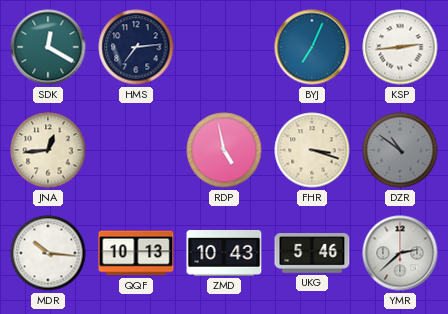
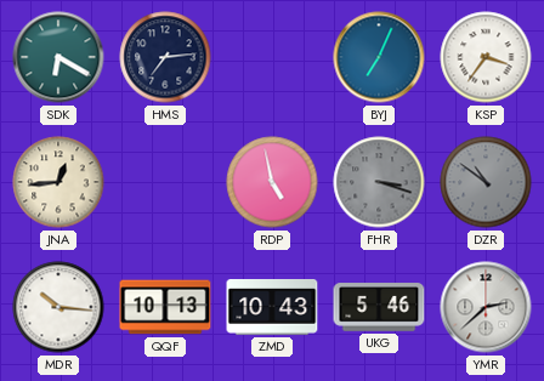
SDK: 12:20 -> 6:20 (58, 57)
KSP: 2:44 -> 3:36 (486, 57)
FHR dial: cream -> grey (379, 182)
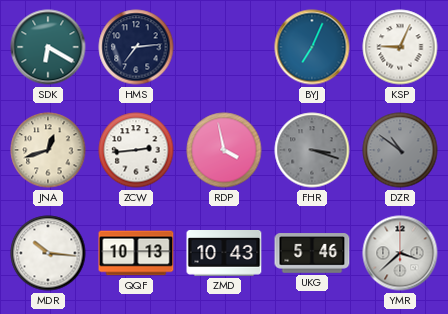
KSP: 3:36 -> 9:04 (400, 47)
JNA: 12:44 -> 12:42 (48, 150)
ZCW: none -> 2:44 (136, 150)
RDP: 4:58 -> 3:58 (224, 150)
YMR: 2:38 -> 3:38 (400, 253)
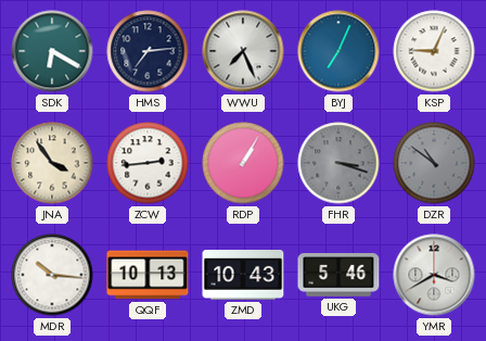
WWU: none -> 7:26 (243, 51)
JNA: 12:42 -> 3:54 (52, 163)
RDP: 3:58 -> 1:05 (243, 163)
YMR: 3:38 -> 3:40 (434, 275)
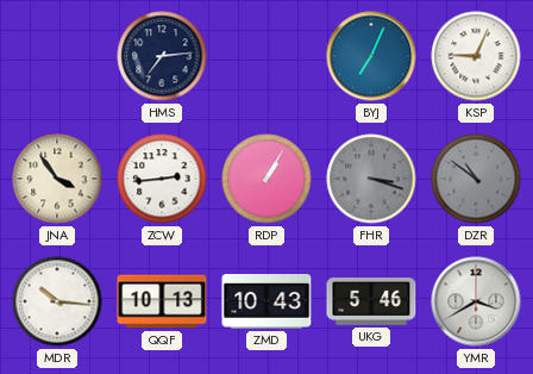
SDK: 6:20 -> none (52, 51)
WWU: 7:26 -> none (243, 51)
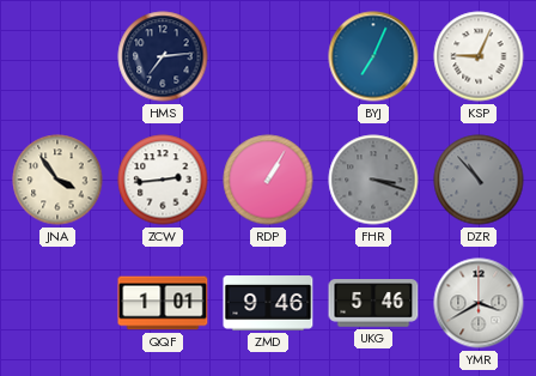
DZR: 10:51 -> 10:53 (479, 180)
MDR: 10:16 -> none (57, 301)
QQF: 10:13 -> 1:01 (163, 303)
ZMD: 10:43 -> 9:46 (268, 304)
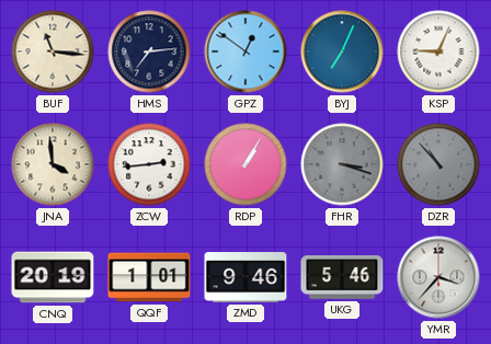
BUF: none -> 11:16 (53, 51)
GPZ: none -> 12:51 (245, 51)
JNA: 3:54 -> 3:59 (53, 164)
CNQ: none -> 20:19 (53, 277)
YMR: 3:40 -> 3:37 (438, 277)
